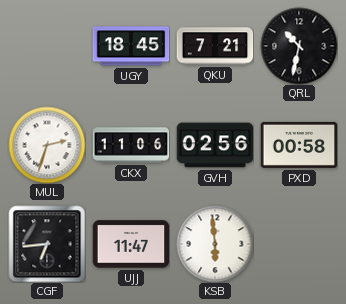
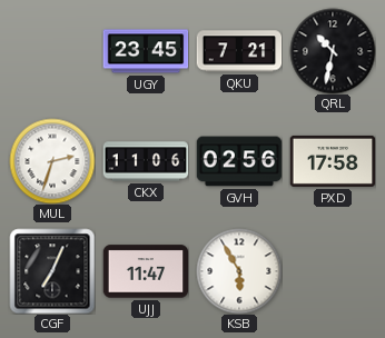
UGY: 18:45 -> 23:45 (146, 51)
PXD: 00:58 -> 17:58 (333, 161)
CGF: 6:44 -> 7:04 (52, 271)
KSB: 5:59 -> 5:55 (239, 271)
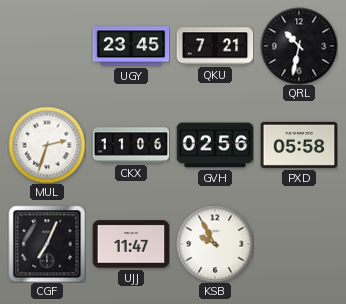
PXD: 17:58 -> 05:58 (299, 145)
KSB: 5:55 -> 9:55 (215, 244)
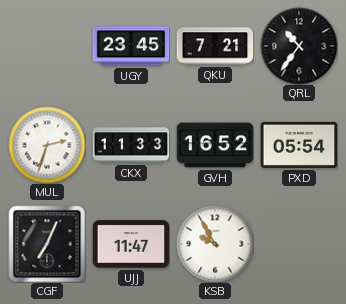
QRL: 10:32 -> 10:36 (299, 46)
CKX: 11:06 -> 11:33 (131, 145)
GVH: 02:56 -> 16:52 (215, 145)
PXD: 05:58 -> 05:54 (299, 145)
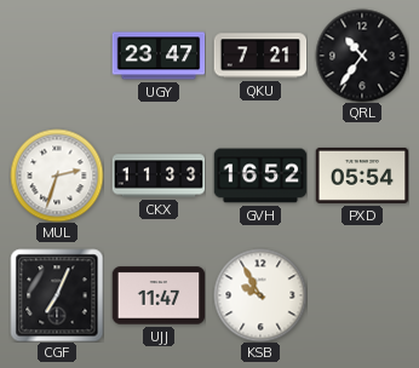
UGY: 23:45 -> 23:47 (159, 56)
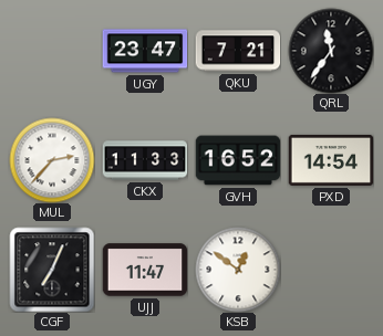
QRL: 10:36 -> 11:36 (331, 51)
MUL: 2:33 -> 2:37 (52, 160)
PXD: 05:54 -> 14:54 (331, 160)
KSB: 9:55 -> 12:51 (238, 270)
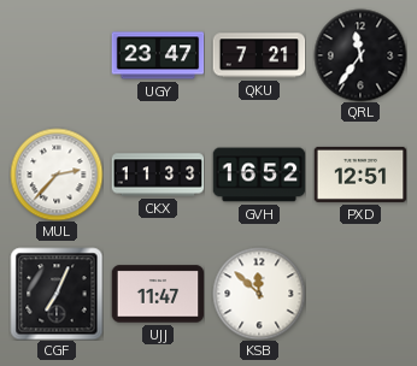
PXD: 14:54 -> 12:51 (360, 175)
KSB: 12:51 -> 11:52 (259, 294)
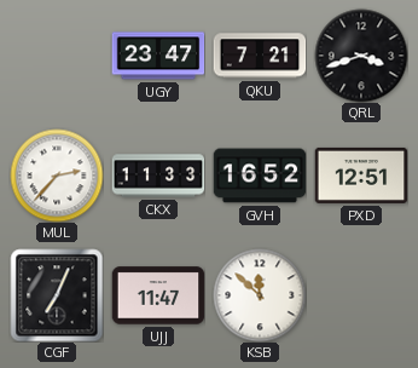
QRL: 11:36 -> 3:42 (361, 56)
